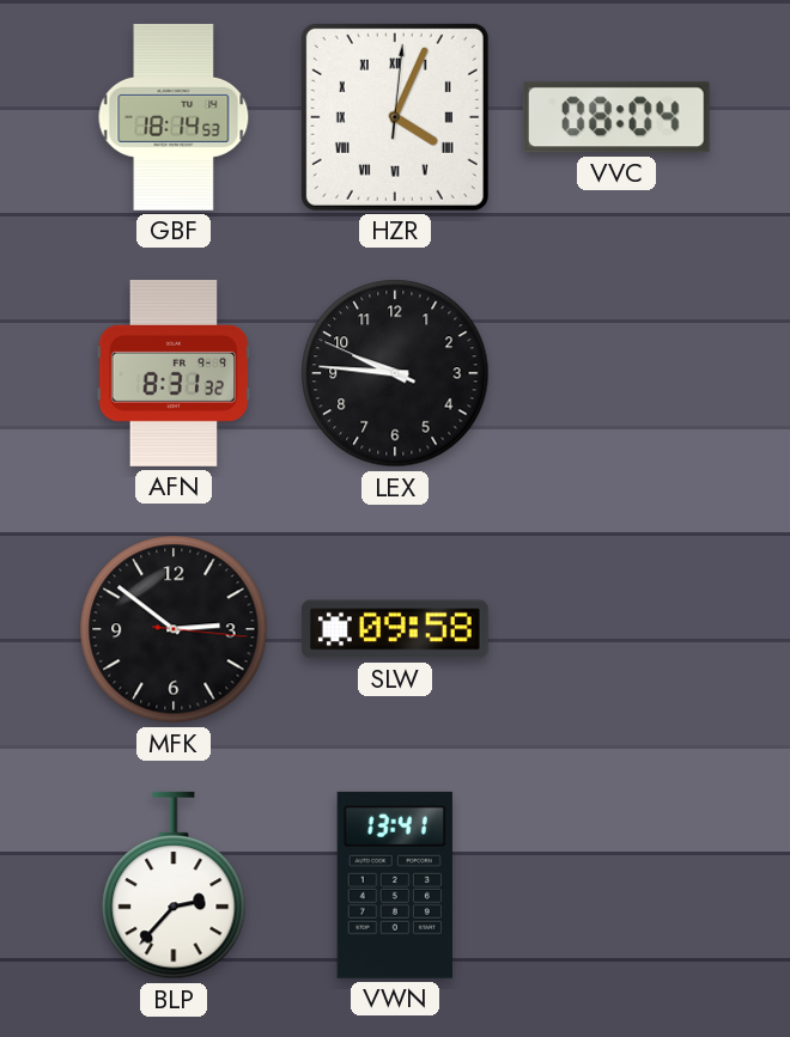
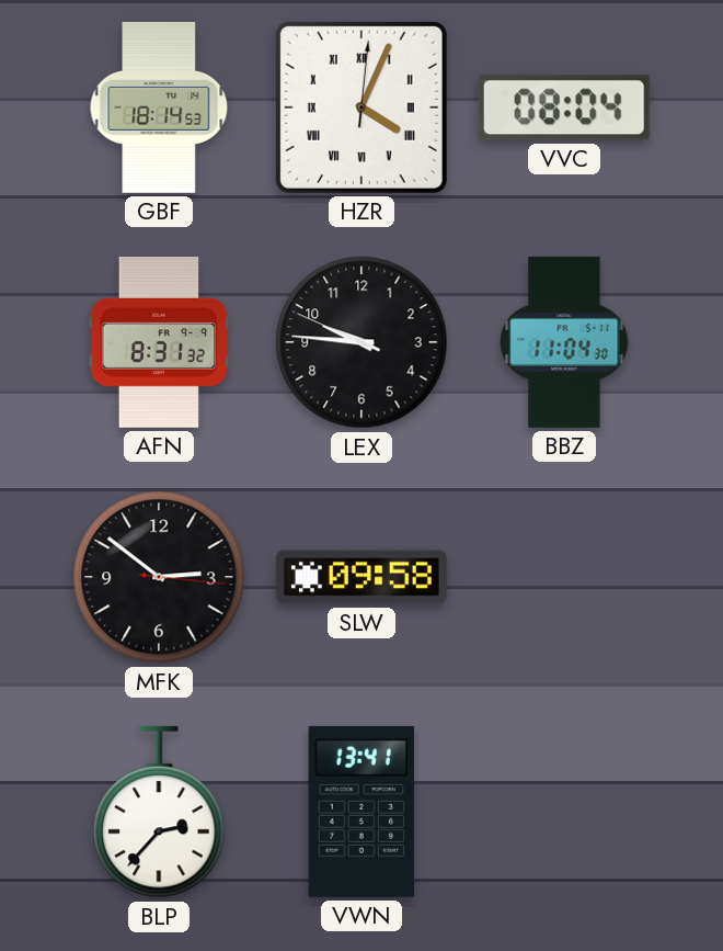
BBZ: none -> 11:04 (564, 342)
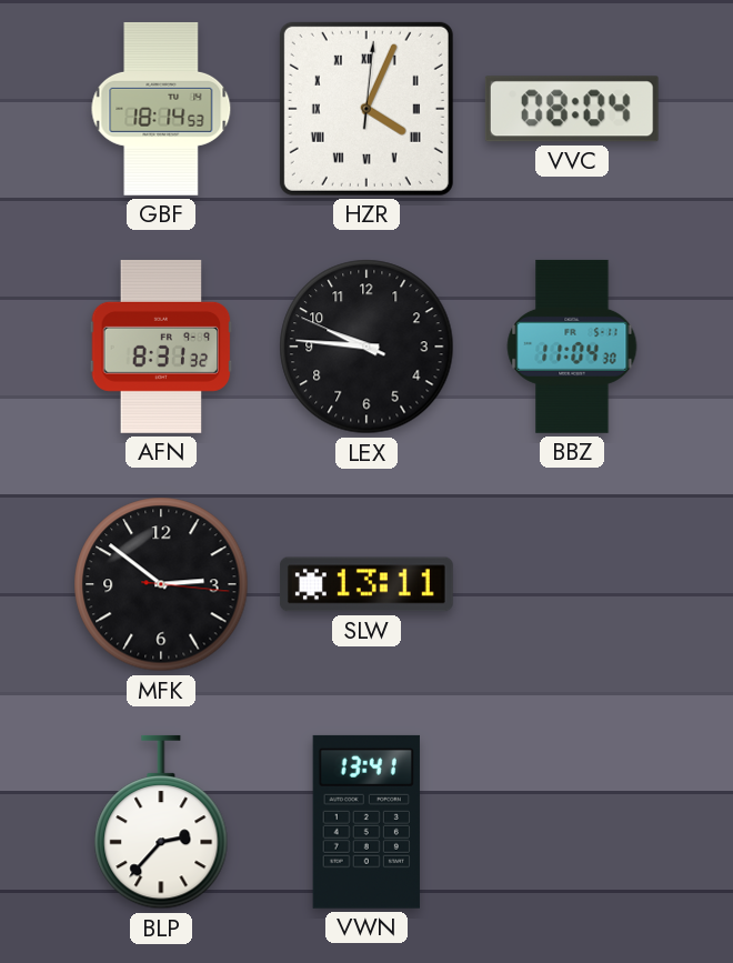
SLW: 09:58 -> 13:11 (366, 584)
